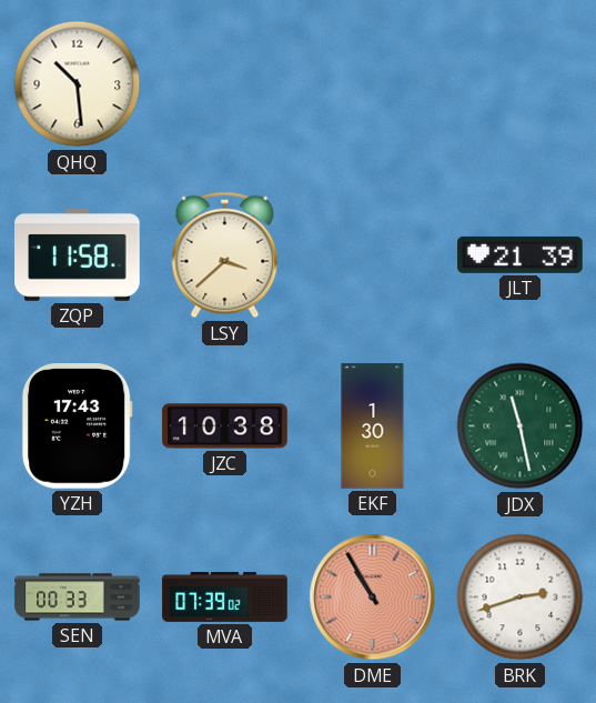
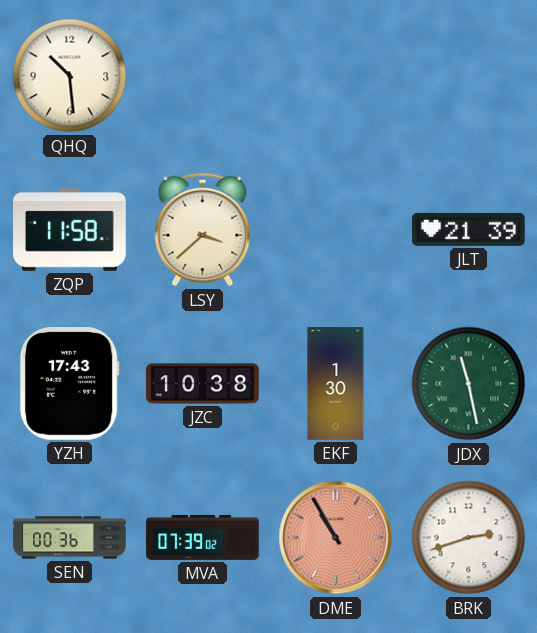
SEN: 00:33 -> 00:36 (70, 538)
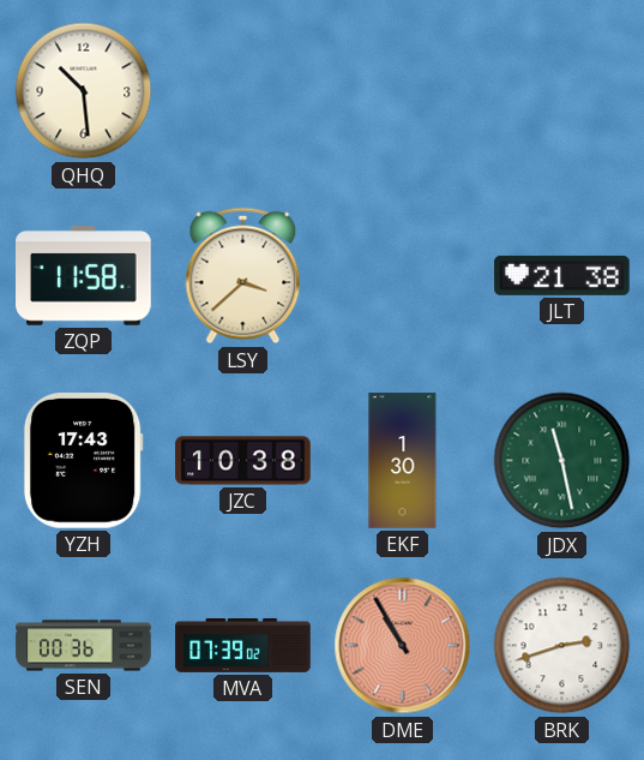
JLT: 21:39 -> 21:38 (562, 275)
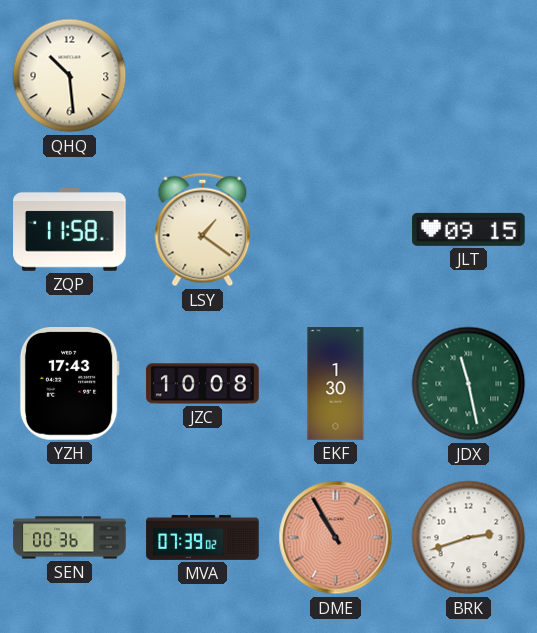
LSY: 3:38 -> 1:21 (203, 230)
JLT: 21:38 -> 09:15 (469, 229)
JZC: 10:38 -> 10:08 (203, 384)
